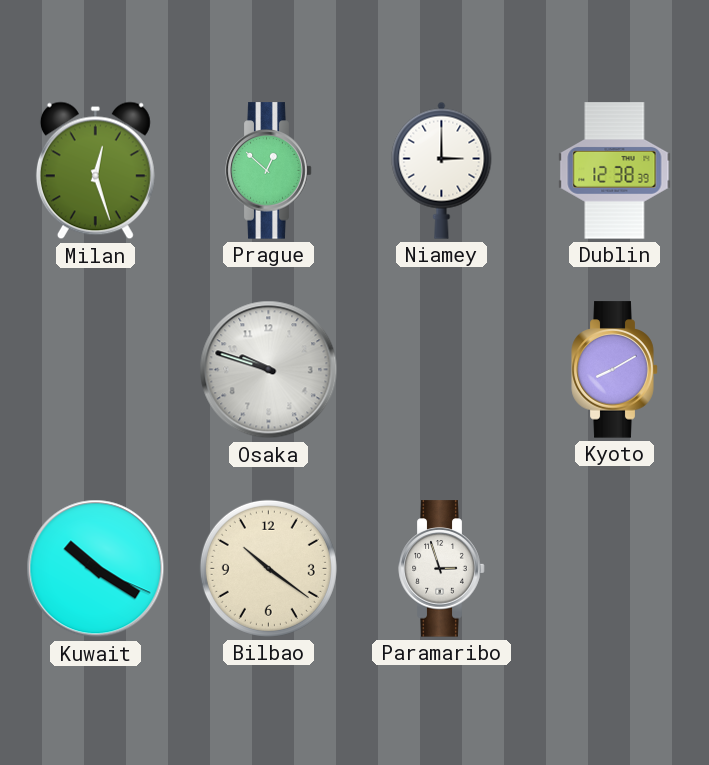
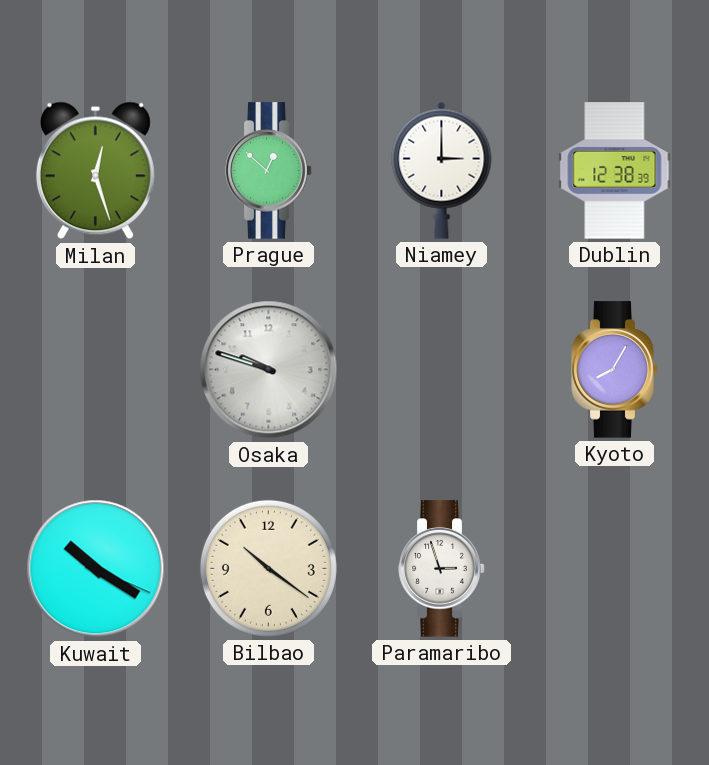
Kyoto: 8:10 -> 8:05 (615, 370)
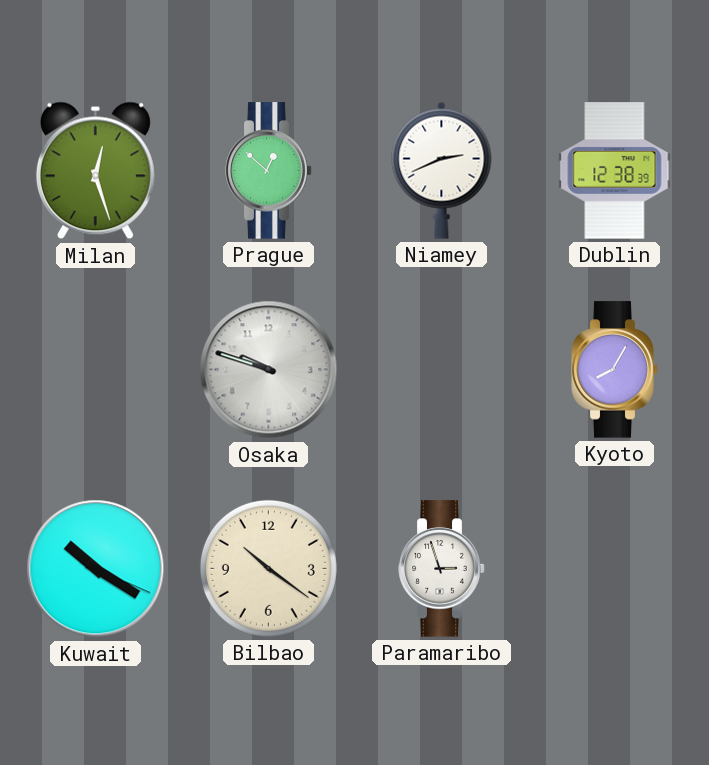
Niamey: 3:00 -> 2:41 (442, 170)
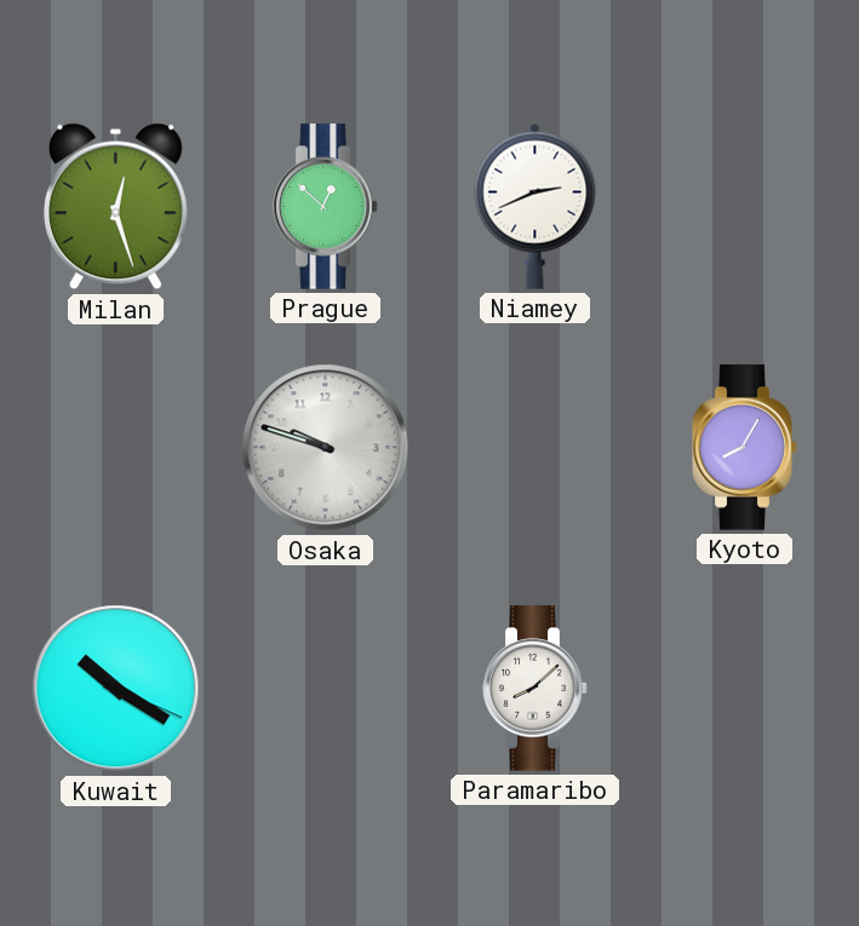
Dublin: 12:38 -> none (615, 171)
Bilbao: 10:21 -> none (268, 568)
Paramaribo: 2:57 -> 8:08 (536, 689)
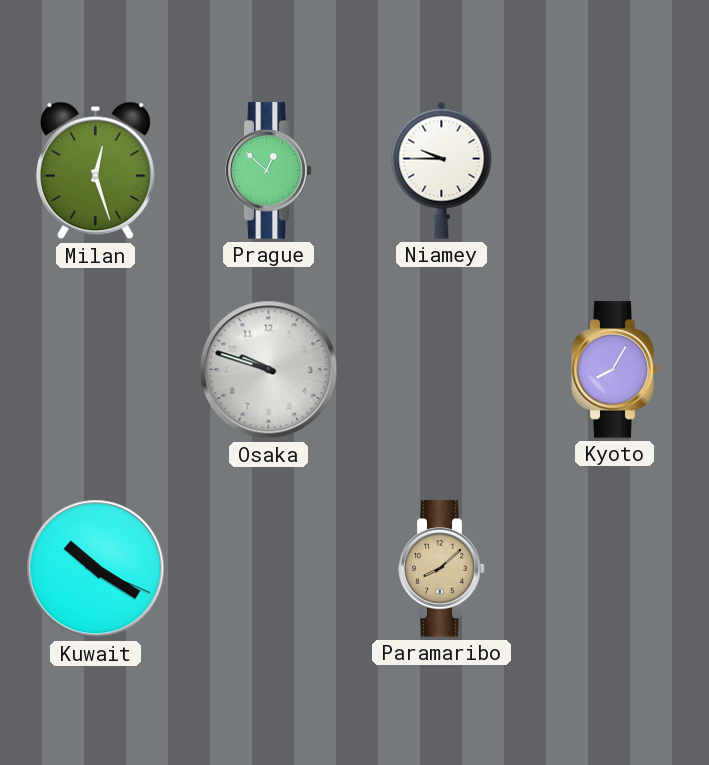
Niamey: 2:41 -> 9:45 (442, 170)
Paramaribo dial: white -> champagne (442, 569)
